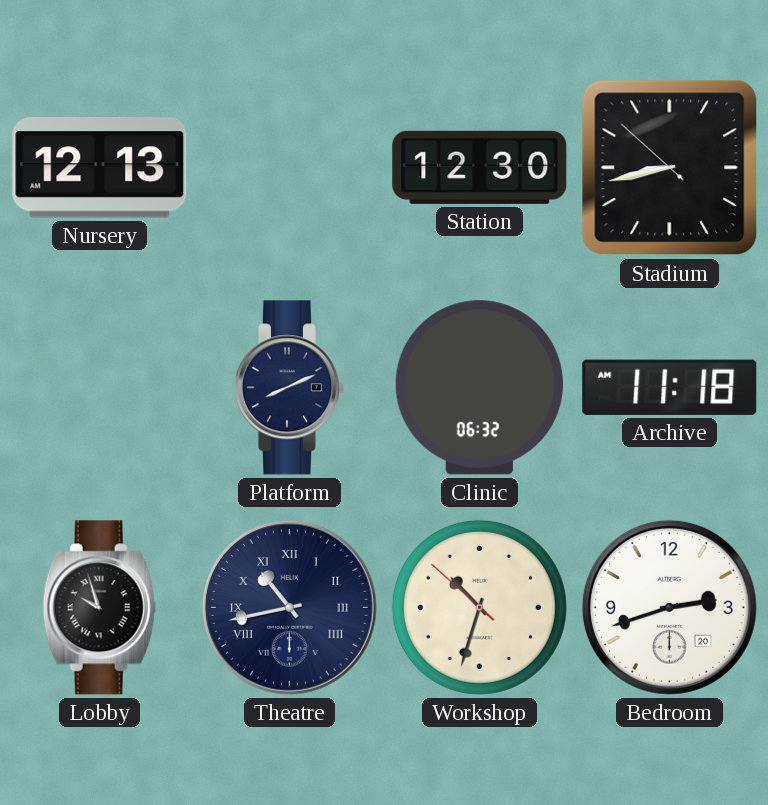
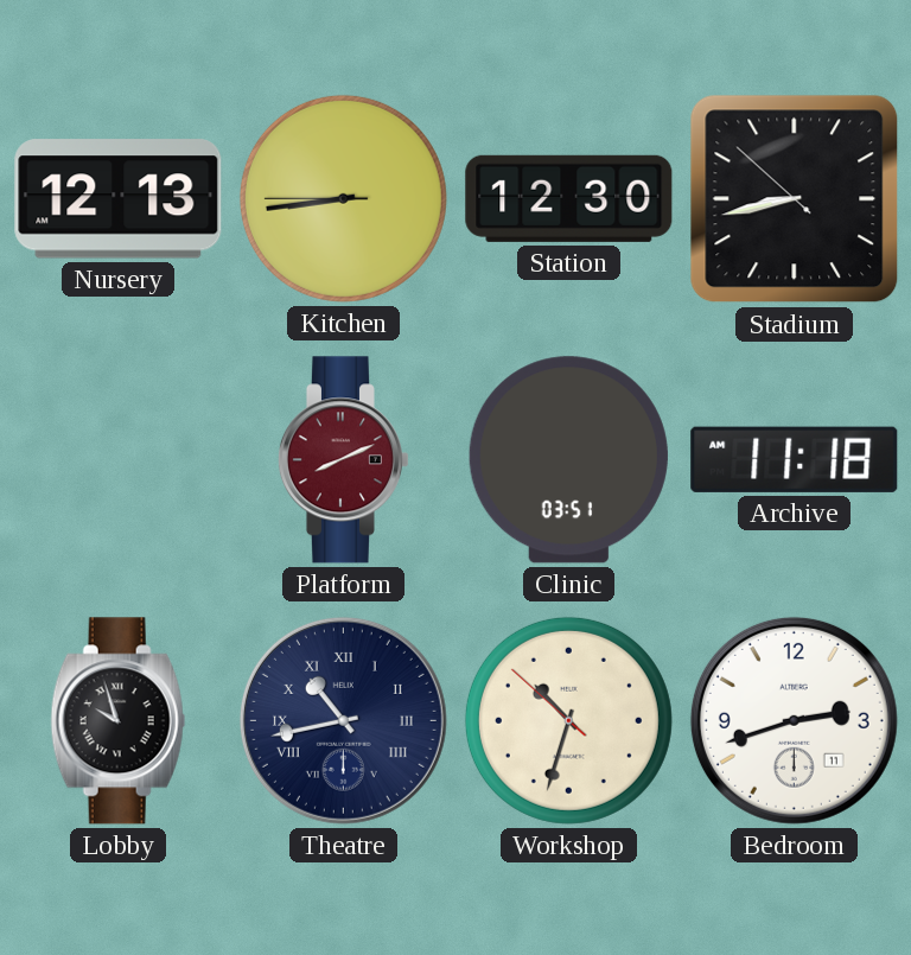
Kitchen: none -> 8:43 (343, 198)
Platform dial: navy -> burgundy (343, 460)
Clinic: 06:32 -> 03:51 (568, 460)
Bedroom date: 20 -> 11 (794, 720)
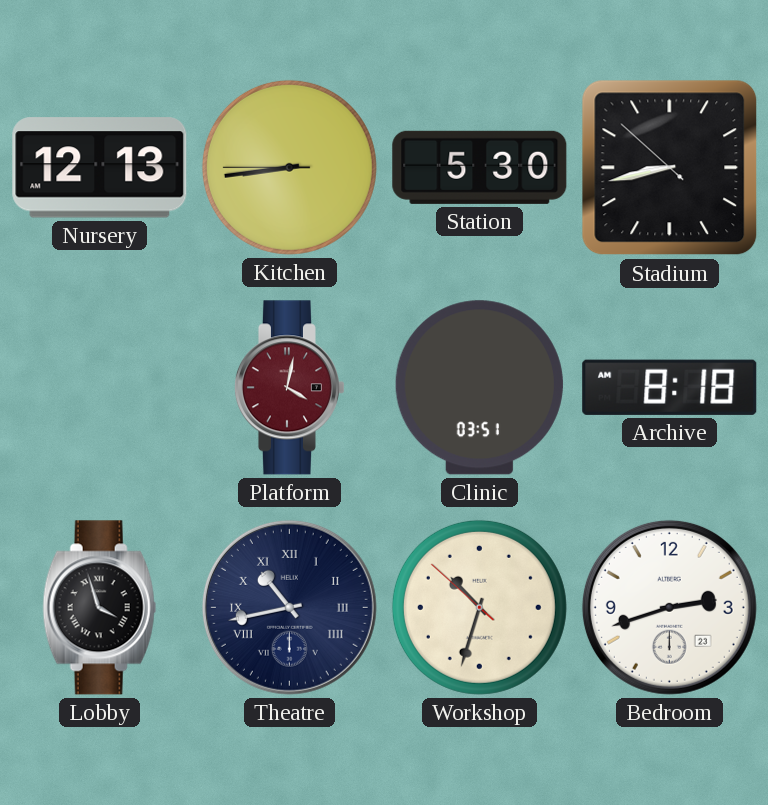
Station: 12:30 -> 5:30 (480, 167)
Platform: 8:11 -> 4:02 (289, 388)
Archive: 11:18 -> 8:18 (670, 387)
Lobby: 9:57 -> 3:57 (100, 608)
Bedroom date: 11 -> 23 (669, 607)
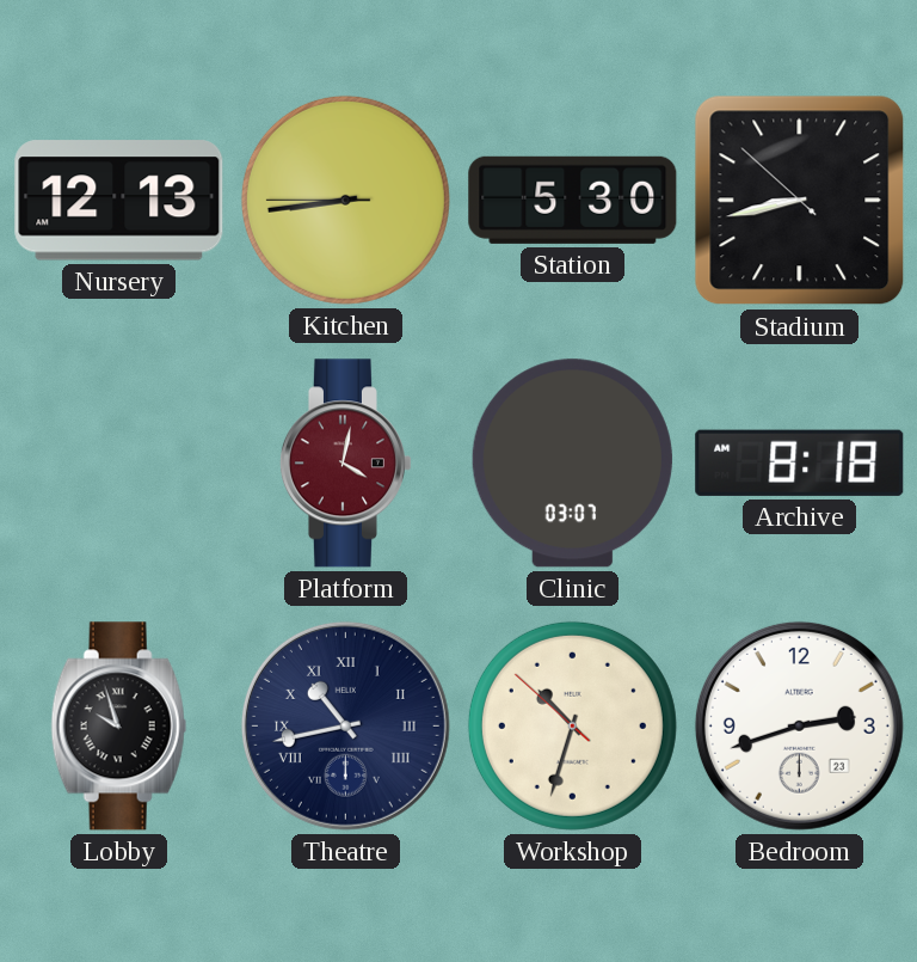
Clinic: 03:51 -> 03:07 (572, 464)
Lobby: 3:57 -> 9:57 (119, 727)
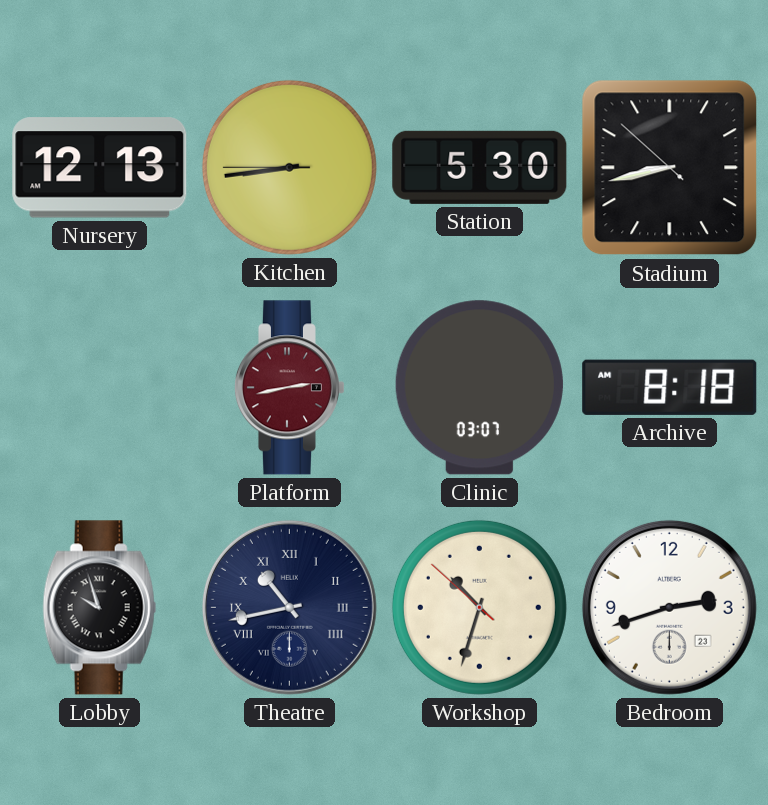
Platform: 4:02 -> 2:43 (289, 388)
